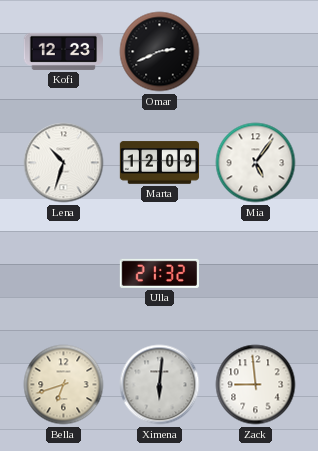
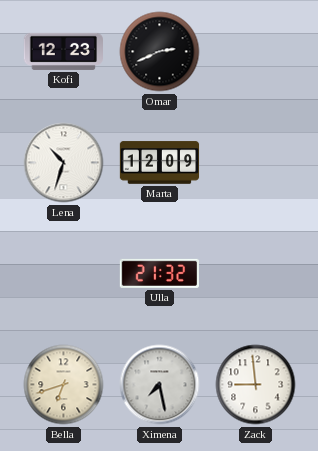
Mia: 5:06 -> none (256, 163)
Ximena: 6:01 -> 7:28 (160, 385)
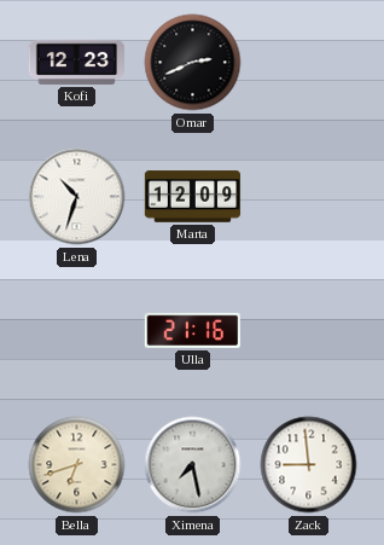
Ulla: 21:32 -> 21:16 (192, 330)
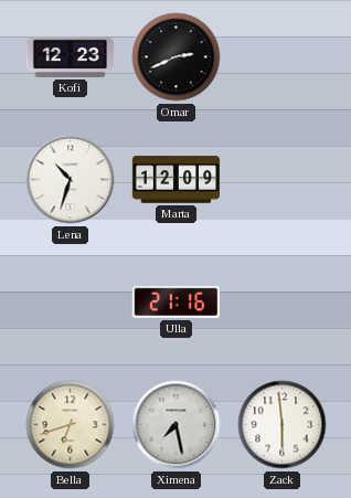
Zack: 8:59 -> 5:59 (283, 425)
